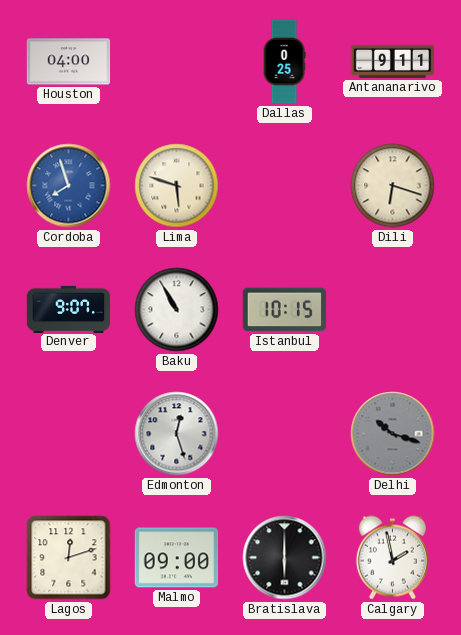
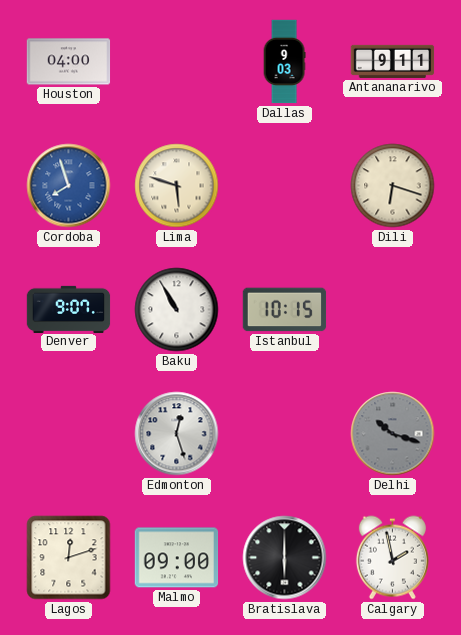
Dallas: 0:25 -> 9:03 (284, 62)
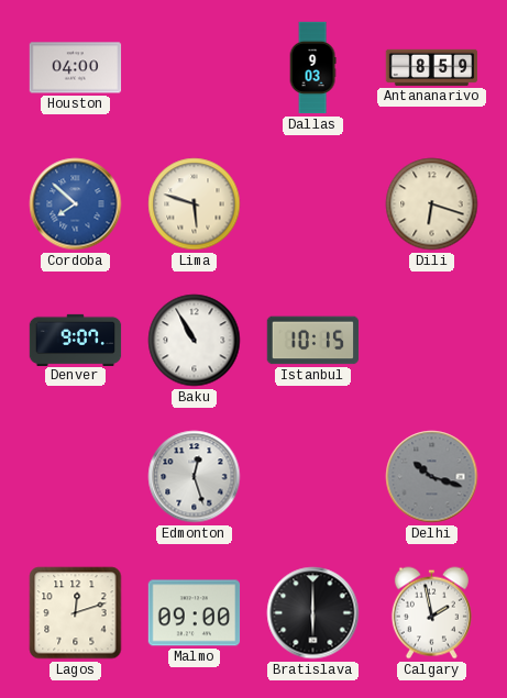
Antananarivo: 9:11 -> 8:59 (432, 67)
Cordoba: 7:57 -> 7:52 (76, 204)
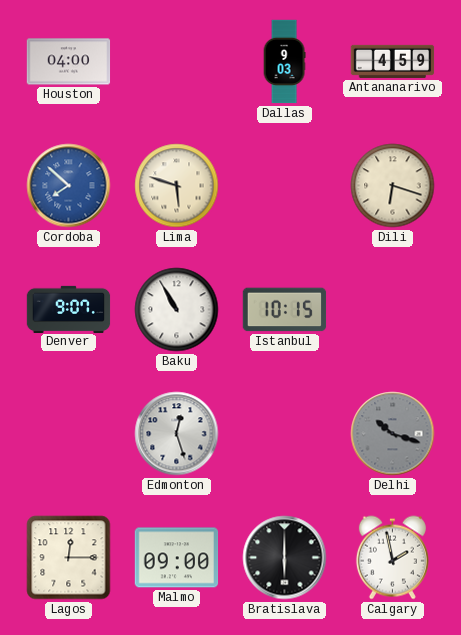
Antananarivo: 8:59 -> 4:59 (393, 61)
Lagos: 12:12 -> 12:15 (69, 558)
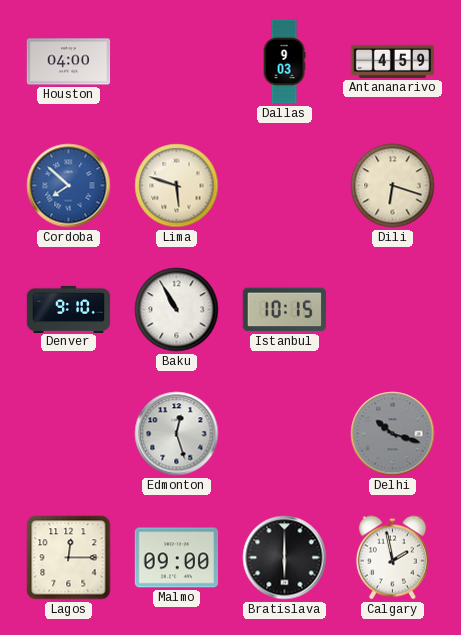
Denver: 9:07 -> 9:10 (69, 309)
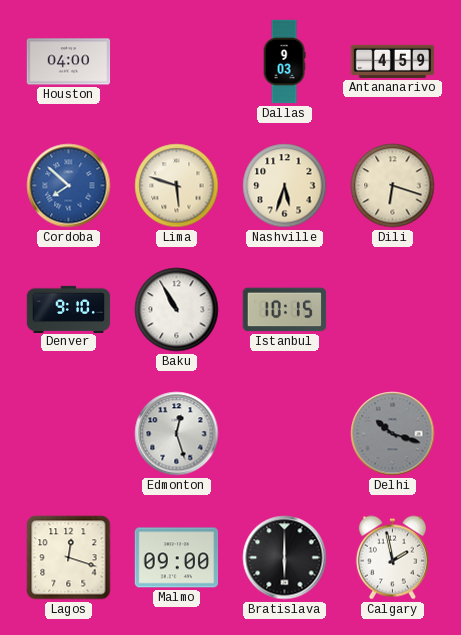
Nashville: none -> 5:33 (285, 186)
Lagos: 12:15 -> 12:18 (69, 558)
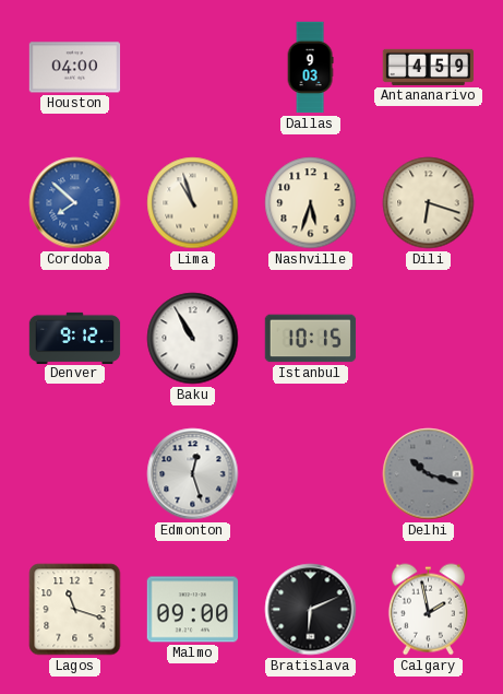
Lima: 5:48 -> 10:57 (193, 203)
Denver: 9:10 -> 9:12 (75, 338)
Lagos: 12:18 -> 11:18 (75, 610)
Bratislava: 6:00 -> 6:11 (311, 610)
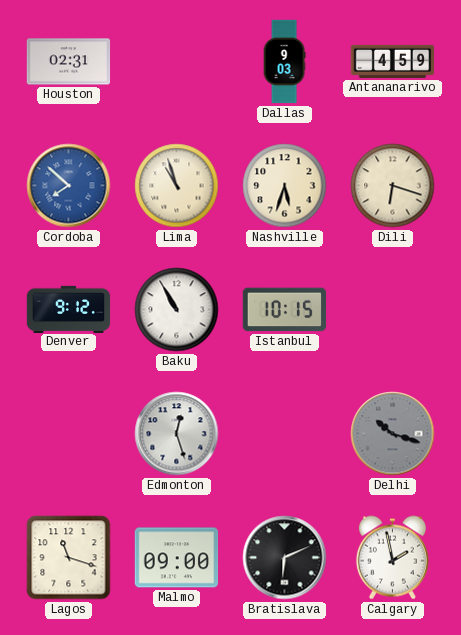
Houston: 04:00 -> 02:31 (69, 62)
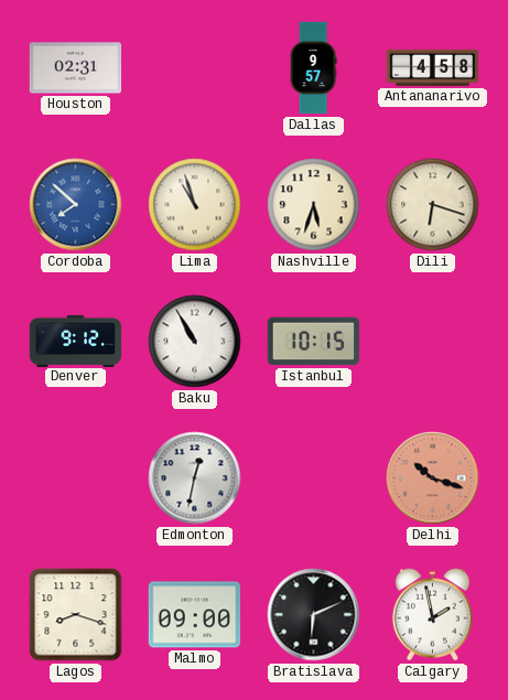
Dallas: 9:03 -> 9:57 (313, 68)
Antananarivo: 4:59 -> 4:58 (433, 67)
Edmonton: 12:27 -> 12:32 (195, 478)
Delhi dial: grey -> salmon (433, 478)
Lagos: 11:18 -> 8:18 (76, 615)
